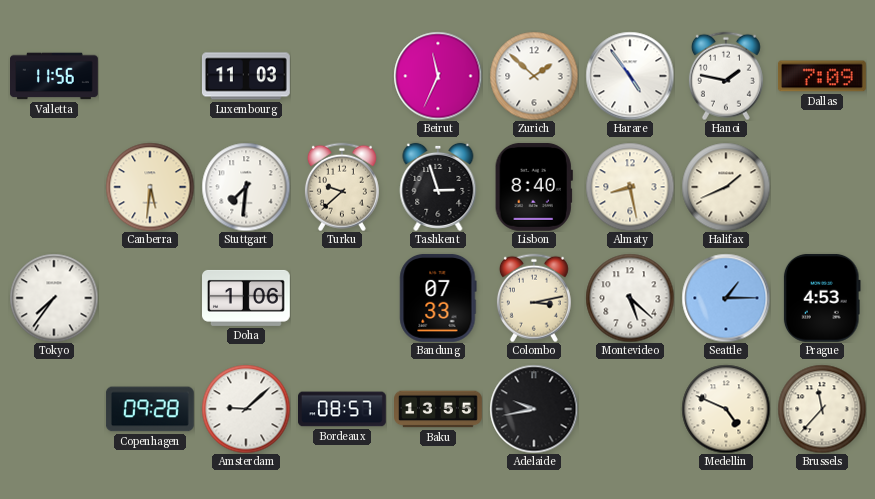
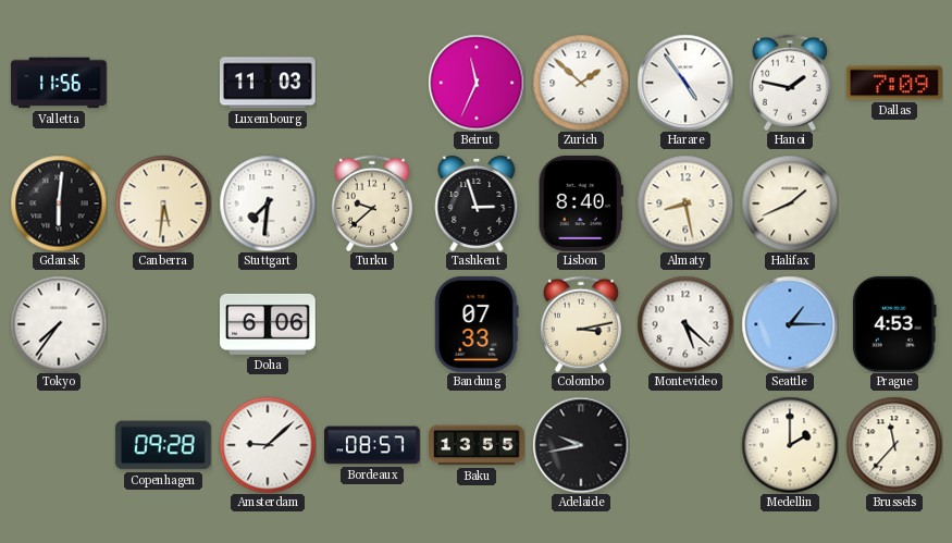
Gdansk: none -> 6:01 (59, 203)
Doha: 1:06 -> 6:06 (269, 324)
Medellin: 4:49 -> 2:00 (790, 445)
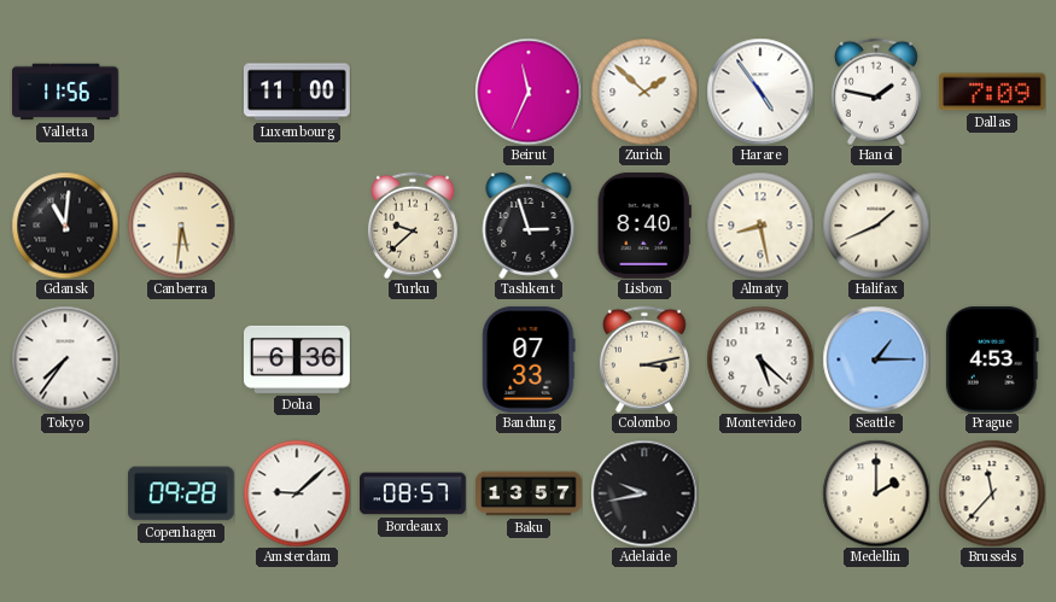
Luxembourg: 11:03 -> 11:00 (297, 92)
Gdansk: 6:01 -> 11:01 (65, 226)
Stuttgart: 7:31 -> none (268, 203)
Doha: 6:06 -> 6:36 (298, 360)
Baku: 13:55 -> 13:57 (530, 493)
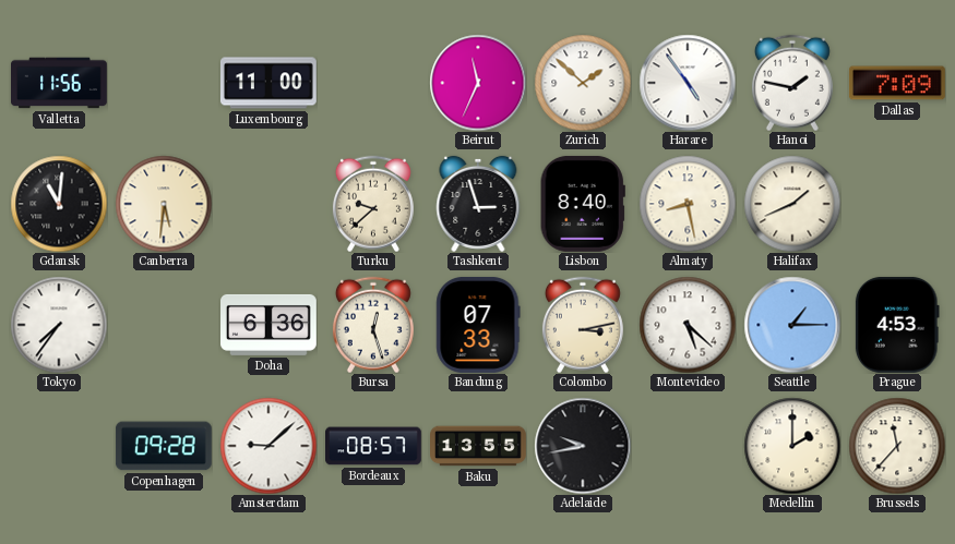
Bursa: none -> 12:27 (373, 325)
Baku: 13:57 -> 13:55 (479, 446)
